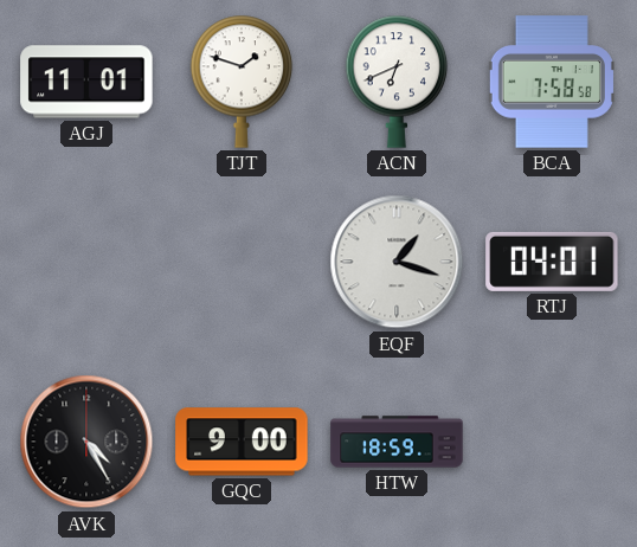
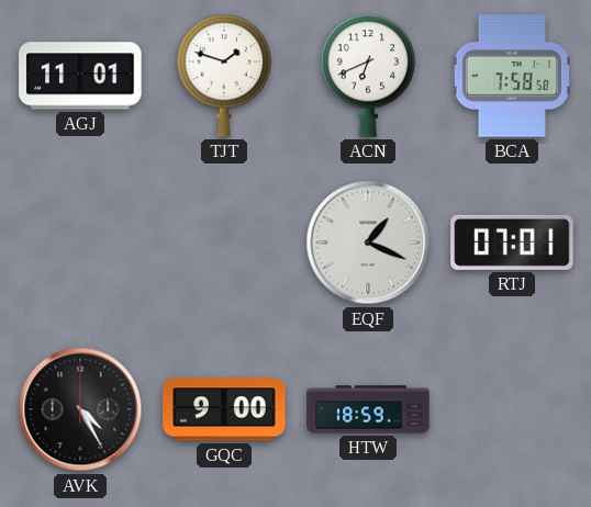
EQF: 1:18 -> 1:19 (368, 243)
RTJ: 04:01 -> 07:01 (512, 243)
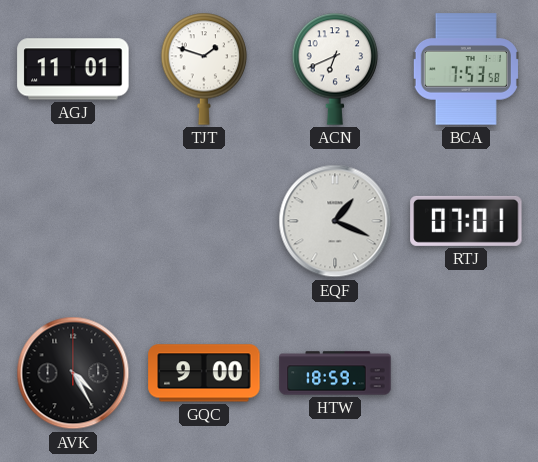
BCA: 7:58 -> 7:53 (466, 69)
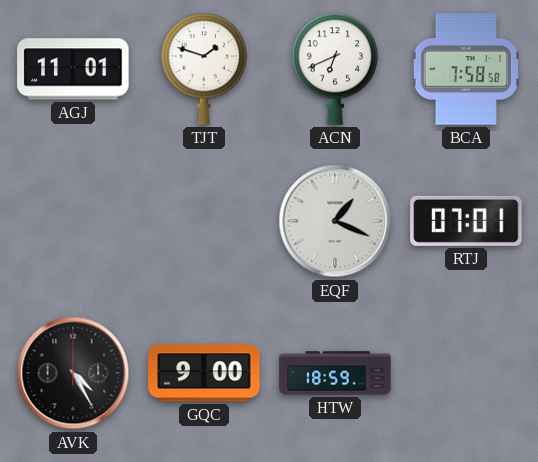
BCA: 7:53 -> 7:58 (466, 69)
